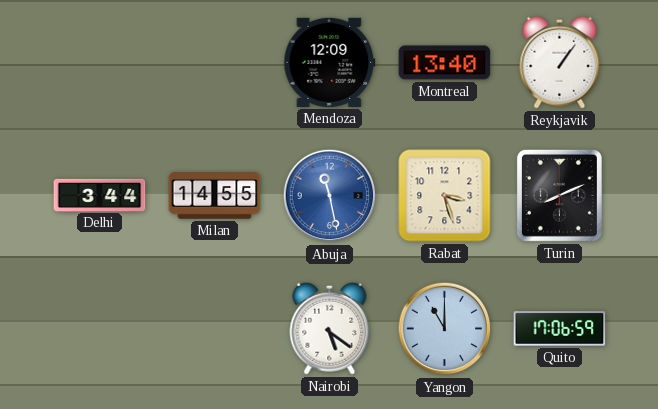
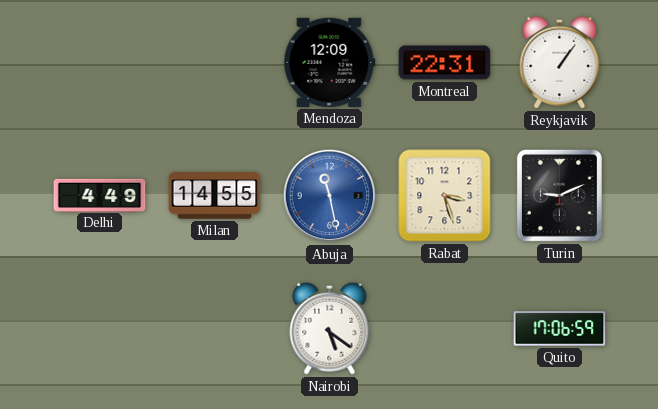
Montreal: 13:40 -> 22:31 (445, 63)
Delhi: 3:44 -> 4:49 (100, 195)
Turin: 8:11 -> 9:11 (559, 195)
Yangon: 11:00 -> none (445, 329)
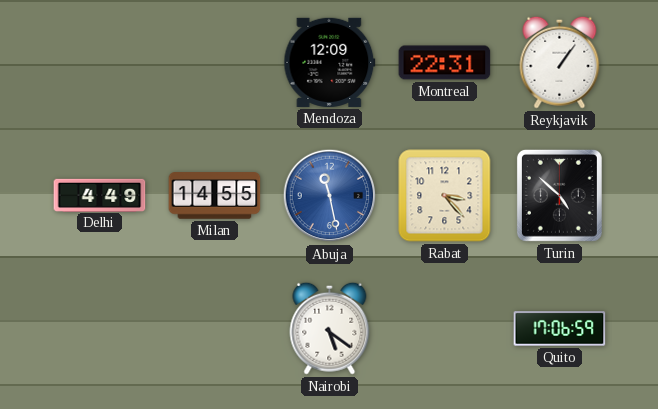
Rabat: 3:27 -> 3:23 (445, 196)
Turin: 9:11 -> 4:52 (559, 195)
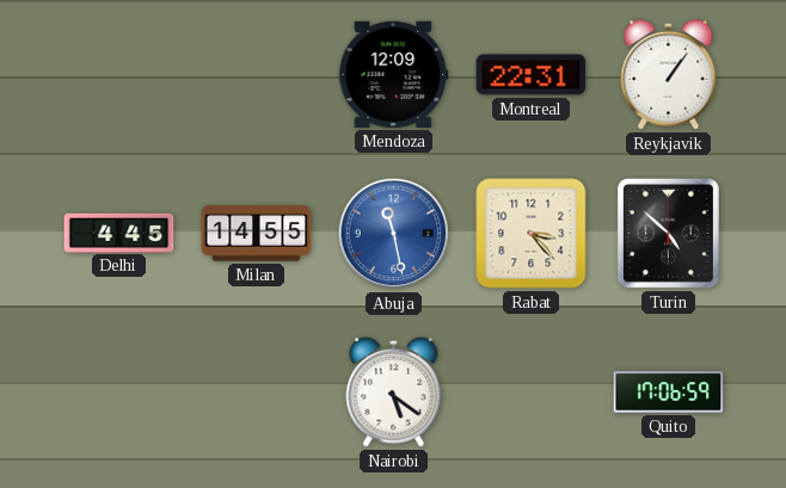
Delhi: 4:49 -> 4:45 (119, 233)
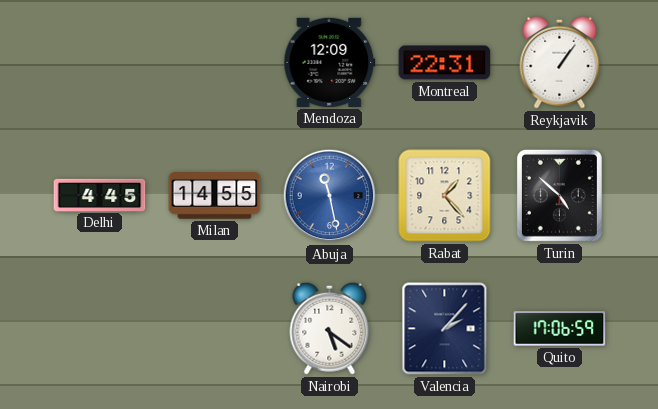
Rabat: 3:23 -> 1:23 (445, 196)
Valencia: none -> 2:07 (445, 329)
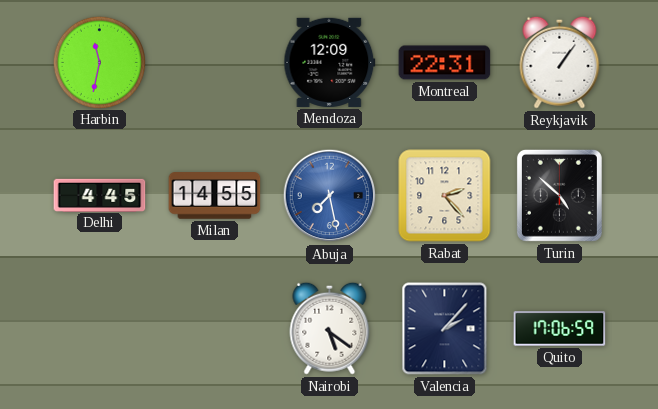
Harbin: none -> 11:32 (99, 62)
Abuja: 11:28 -> 7:28 (330, 196)
Rabat: 1:23 -> 2:23 (445, 196)
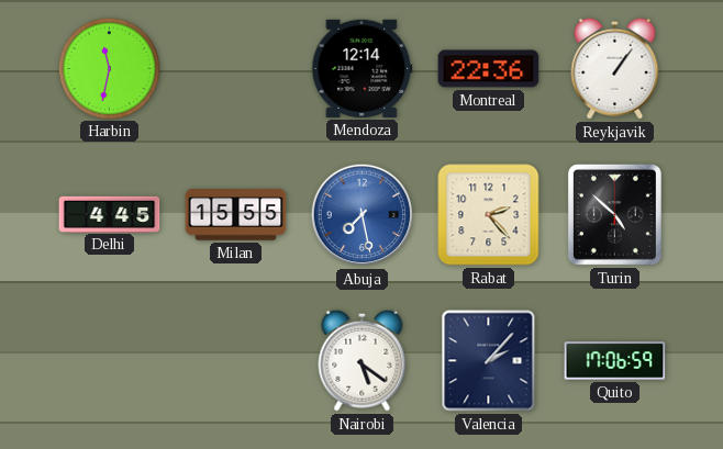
Mendoza: 12:09 -> 12:14 (363, 68)
Montreal: 22:31 -> 22:36 (489, 69)
Milan: 14:55 -> 15:55 (236, 215)
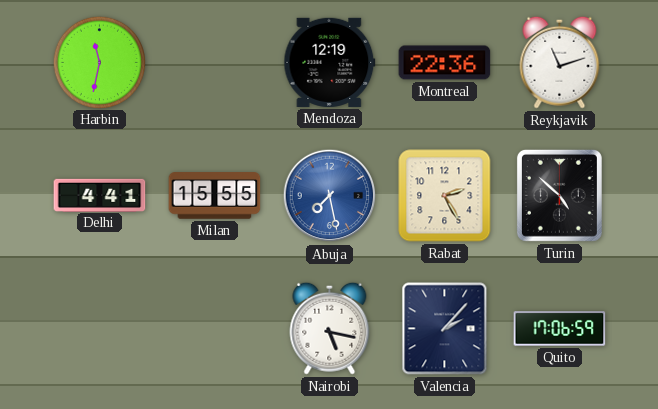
Mendoza: 12:14 -> 12:19 (330, 62)
Reykjavik: 1:06 -> 11:12 (560, 62)
Delhi: 4:45 -> 4:41 (100, 195)
Rabat: 2:23 -> 2:25 (445, 196)
Nairobi: 5:21 -> 5:17 (330, 328)
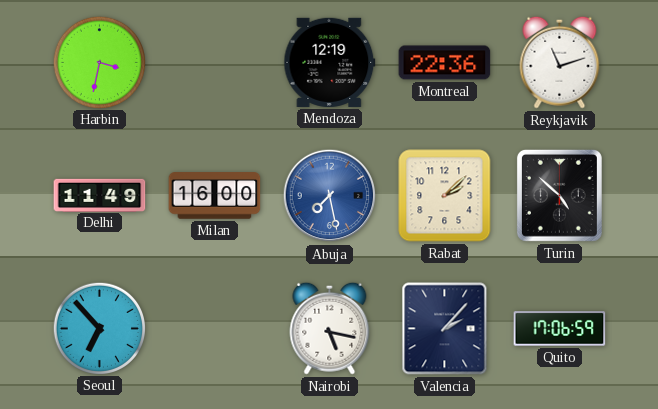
Harbin: 11:32 -> 3:32 (99, 62)
Delhi: 4:41 -> 11:49 (100, 195)
Milan: 15:55 -> 16:00 (215, 196)
Rabat: 2:25 -> 2:08 (445, 196)
Seoul: none -> 6:53 (99, 328)
